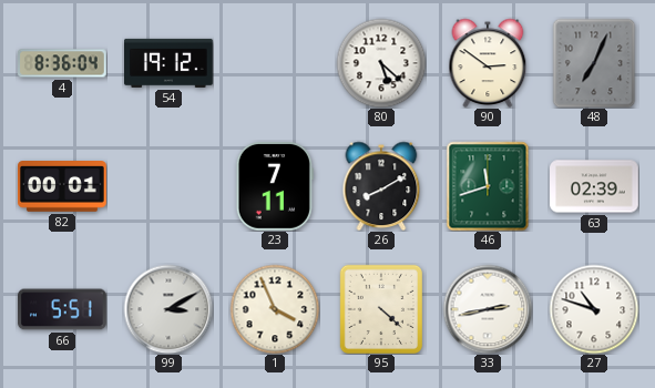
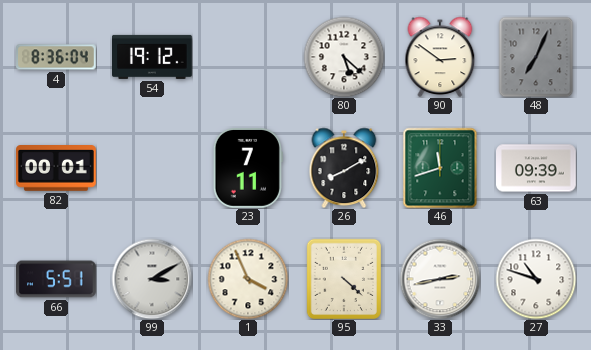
63: 02:39 -> 09:39 (537, 168)
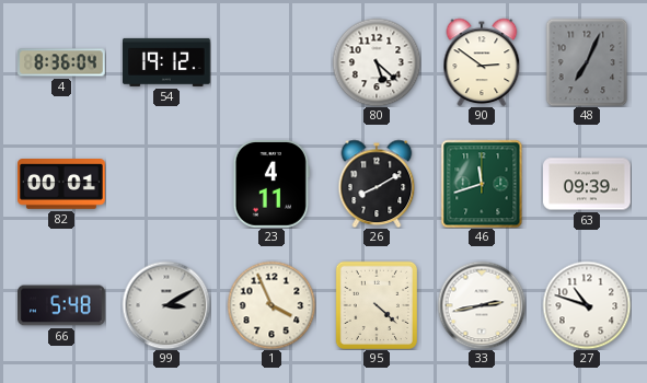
23: 7:11 -> 4:11 (271, 185)
66: 5:51 -> 5:48 (62, 305)
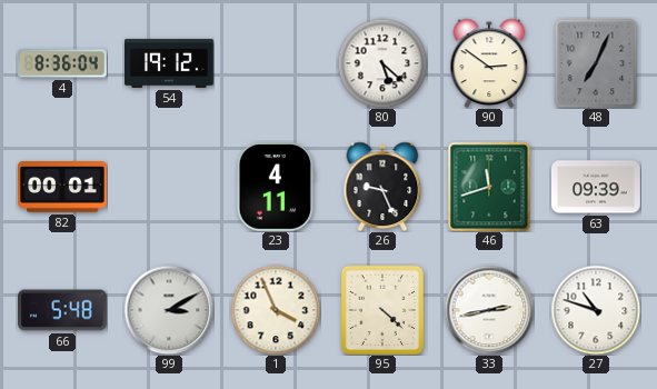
26: 8:10 -> 9:26 (382, 187)
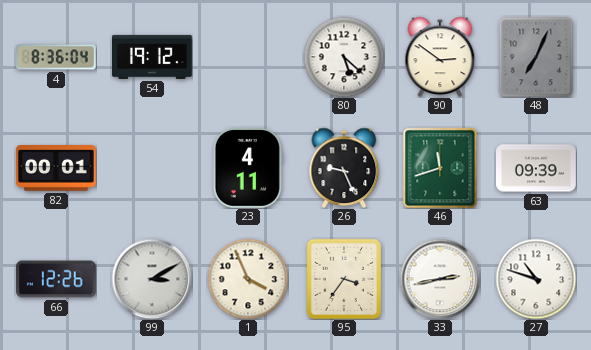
66: 5:48 -> 12:26 (57, 279)
95: 4:22 -> 3:36 (343, 278)
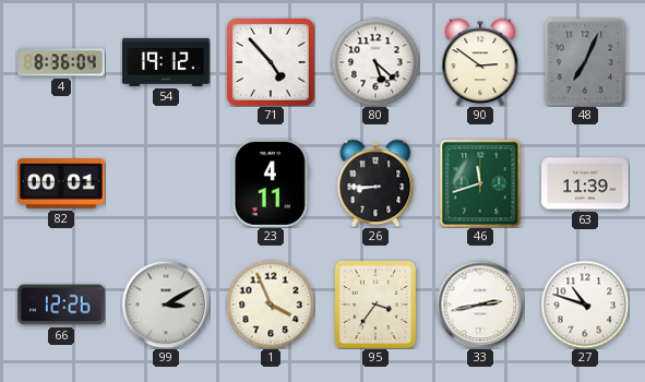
71: none -> 4:53 (271, 62)
26: 9:26 -> 8:45 (375, 183)
63: 09:39 -> 11:39 (586, 183)
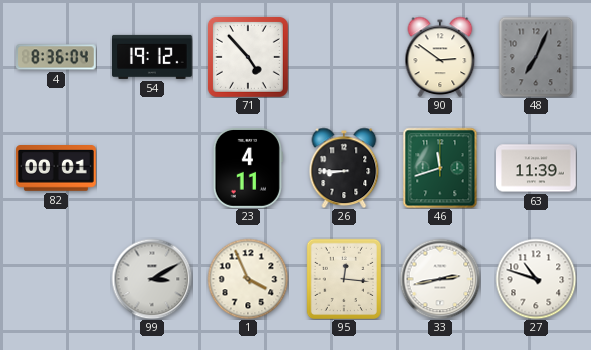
80: 5:22 -> none (375, 62)
66: 12:26 -> none (62, 305)
95: 3:36 -> 12:16 (343, 278)
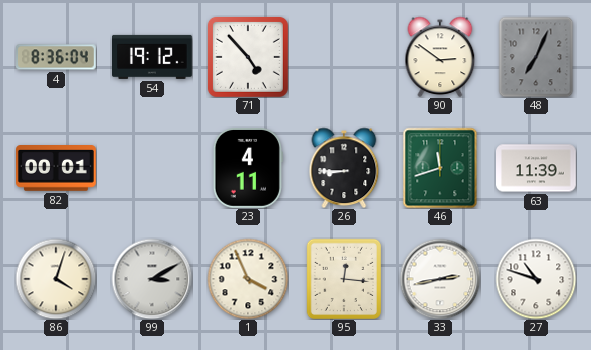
86: none -> 4:03 (56, 279)
